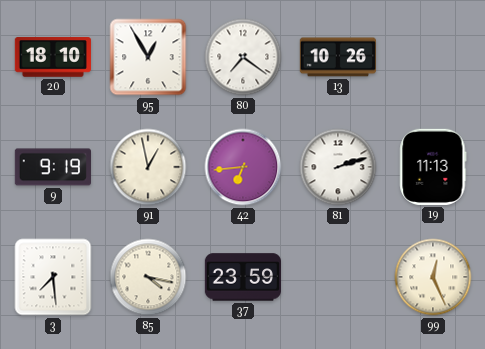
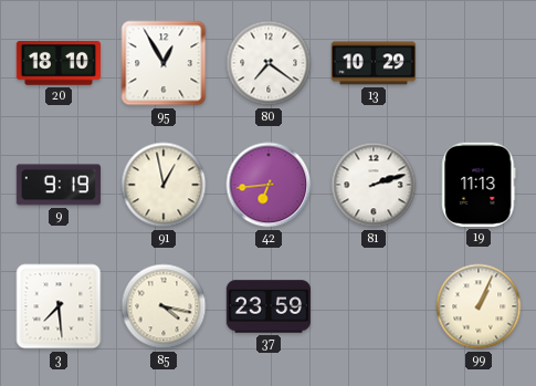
13: 10:26 -> 10:29 (372, 63)
99: 12:26 -> 1:04 (479, 306)
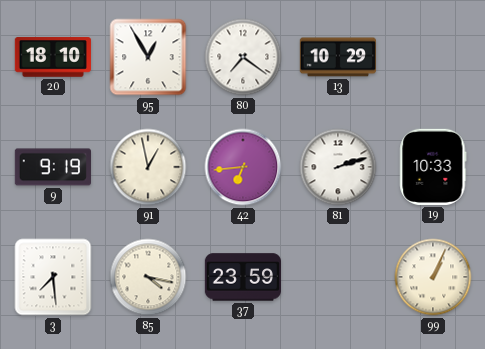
19: 11:13 -> 10:33 (433, 167)
